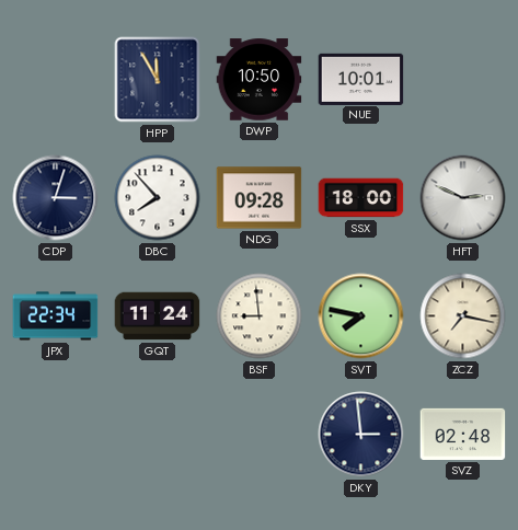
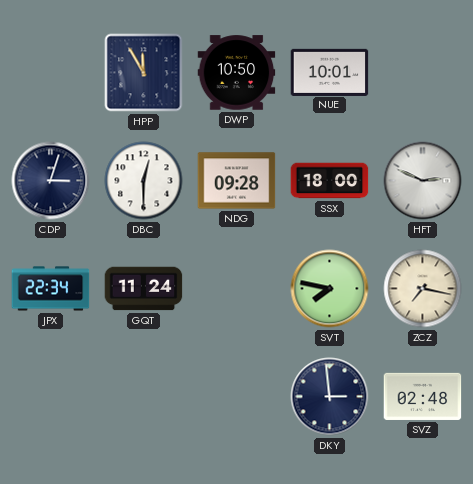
DBC: 7:53 -> 12:30 (144, 181)
BSF: 8:59 -> none (260, 316)
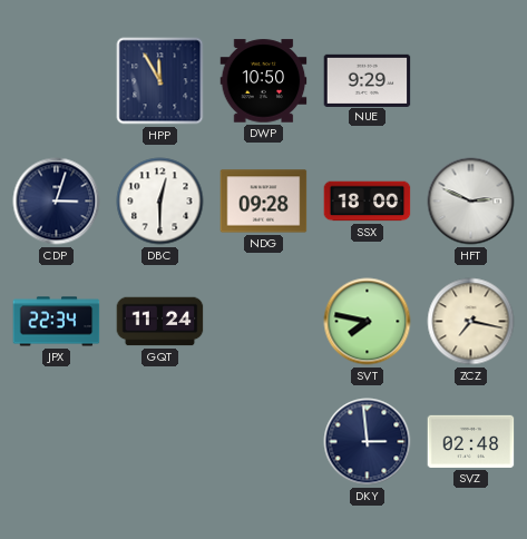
NUE: 10:01 -> 9:29 (368, 80)
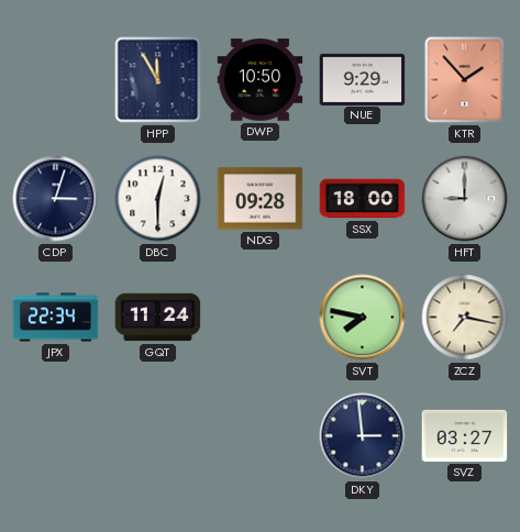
KTR: none -> 1:53 (465, 80)
HFT: 2:49 -> 9:00 (465, 199)
SVZ: 02:48 -> 03:27 (465, 435)
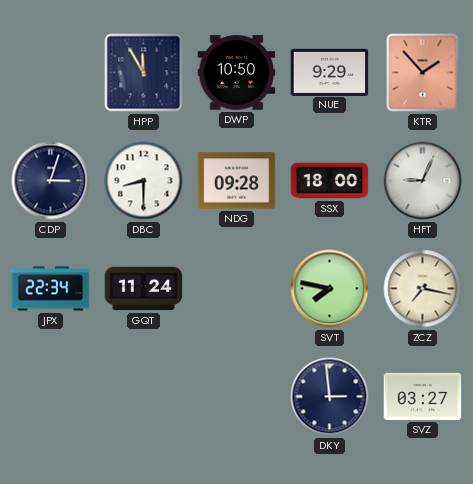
DBC: 12:30 -> 8:30 (144, 181)
HFT: 9:00 -> 9:04 (423, 181)
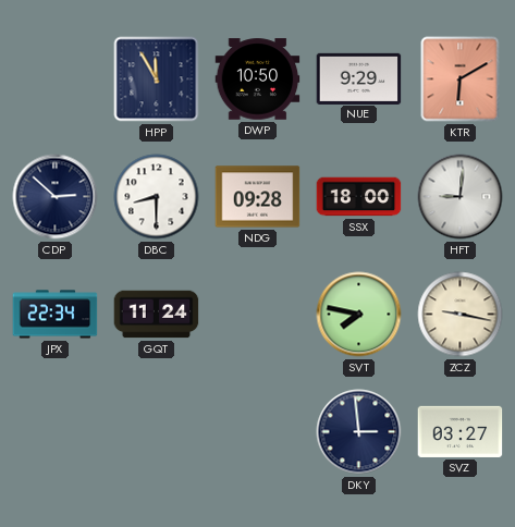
KTR: 1:53 -> 6:10 (461, 79)
CDP: 3:03 -> 2:52 (56, 197)
HFT: 9:04 -> 9:01 (461, 197)
ZCZ: 7:17 -> 9:17 (461, 315)
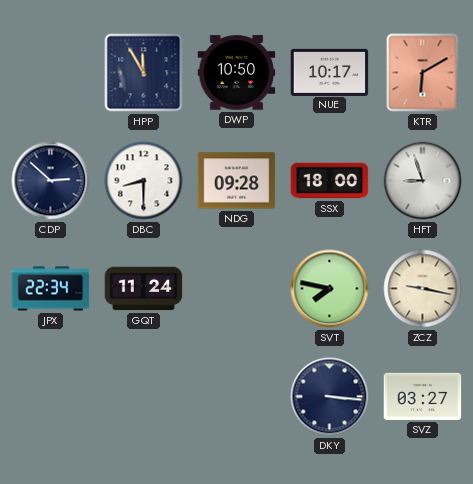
NUE: 9:29 -> 10:17 (330, 72)
HFT: 9:01 -> 8:57 (423, 181)
DKY: 2:59 -> 3:16 (330, 397)
